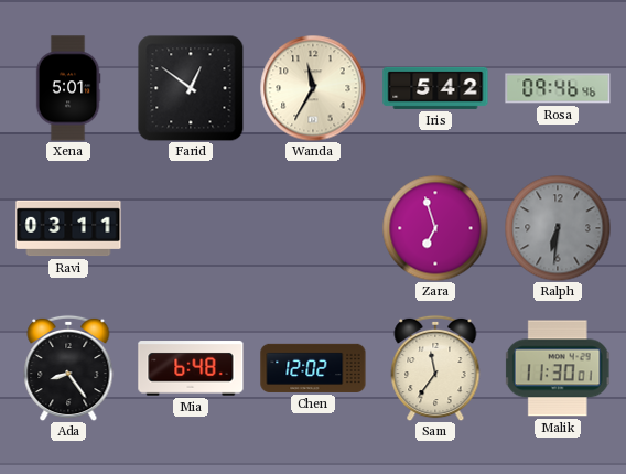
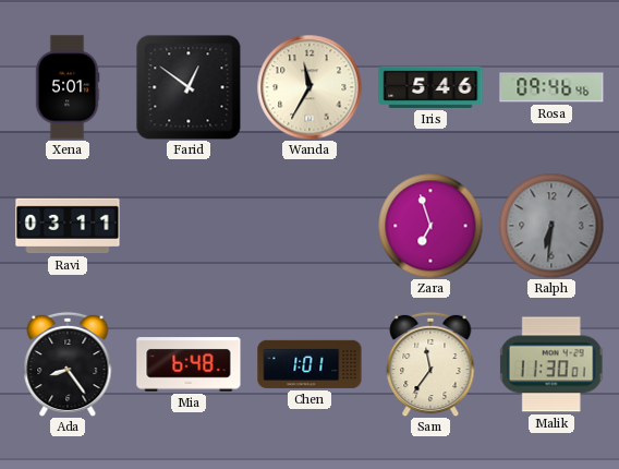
Iris: 5:42 -> 5:46 (430, 87)
Chen: 12:02 -> 1:01 (309, 364)
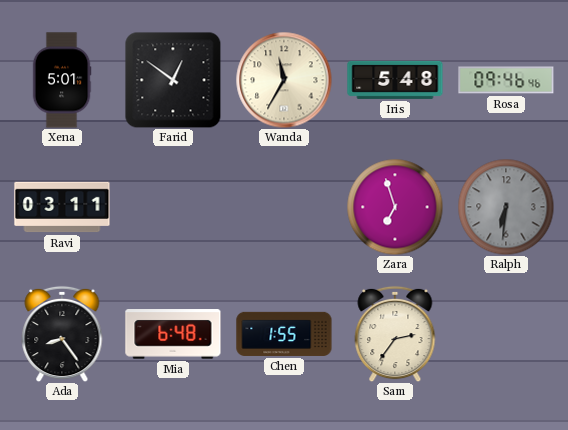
Iris: 5:46 -> 5:48 (395, 80)
Chen: 1:01 -> 1:55 (284, 334)
Sam: 11:36 -> 2:36 (395, 334)
Malik: 11:30 -> none (551, 364)
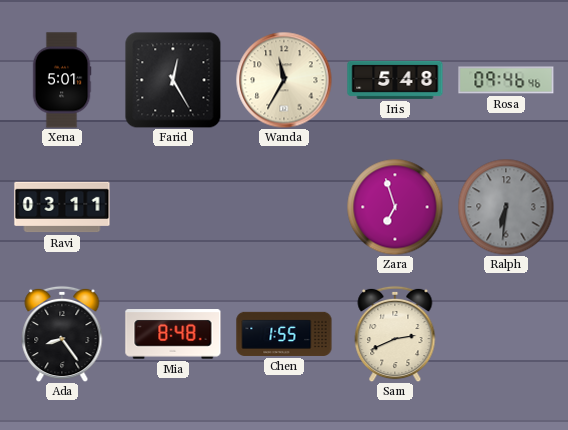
Farid: 12:51 -> 12:25 (173, 80)
Mia: 6:48 -> 8:48 (173, 334)
Sam: 2:36 -> 2:41 (395, 334)
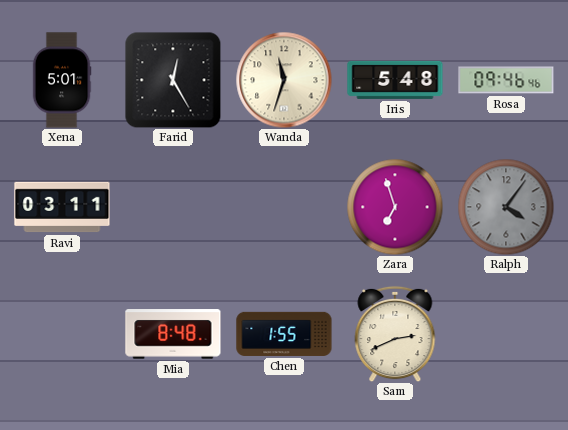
Wanda: 11:35 -> 11:33 (284, 80)
Ralph: 6:31 -> 4:06 (506, 207)
Ada: 8:24 -> none (62, 334)
